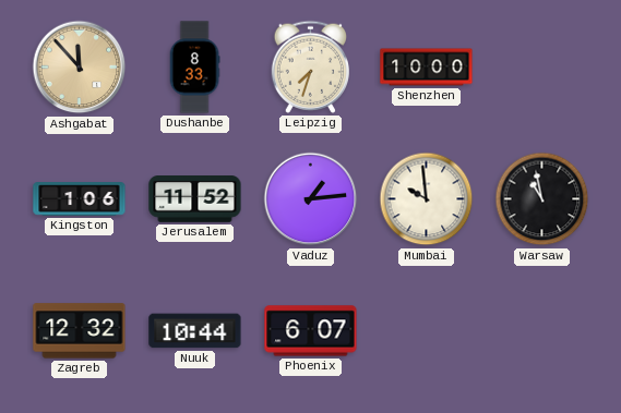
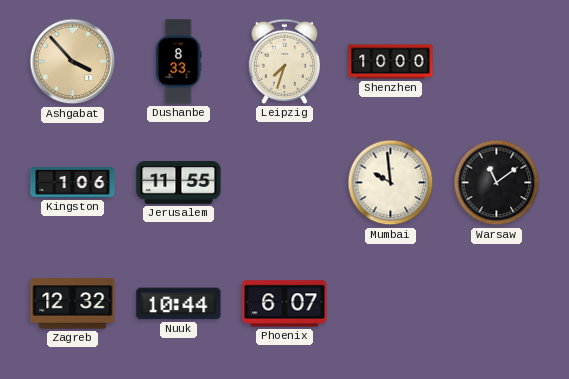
Ashgabat: 11:53 -> 3:53 (73, 62)
Jerusalem: 11:52 -> 11:55 (179, 183)
Vaduz: 1:14 -> none (311, 199)
Warsaw: 10:58 -> 11:09 (497, 183)
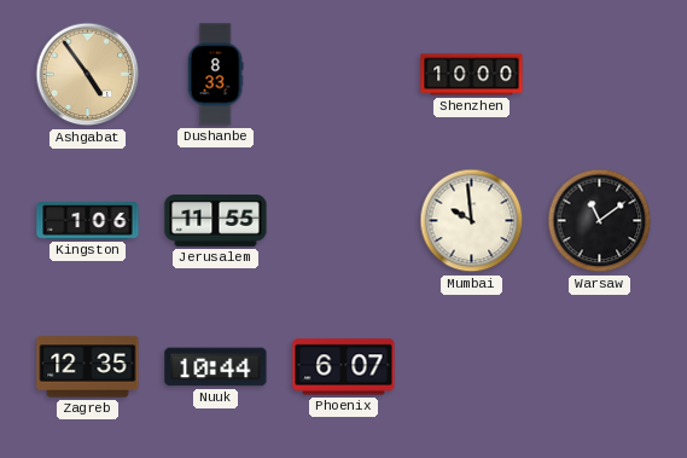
Ashgabat: 3:53 -> 4:54 (88, 75)
Leipzig: 7:33 -> none (284, 61)
Zagreb: 12:32 -> 12:35 (88, 367)
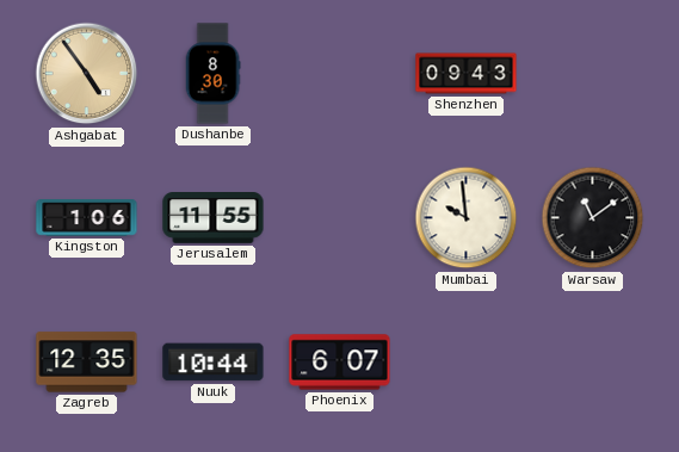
Dushanbe: 8:33 -> 8:30 (212, 74)
Shenzhen: 10:00 -> 09:43 (467, 74)
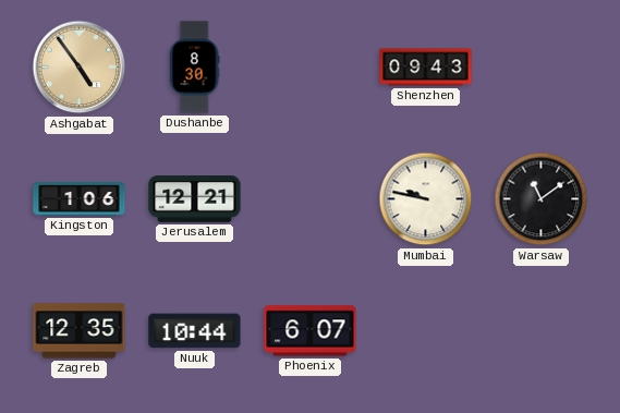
Jerusalem: 11:55 -> 12:21 (195, 199)
Mumbai: 9:59 -> 9:47 (426, 199)
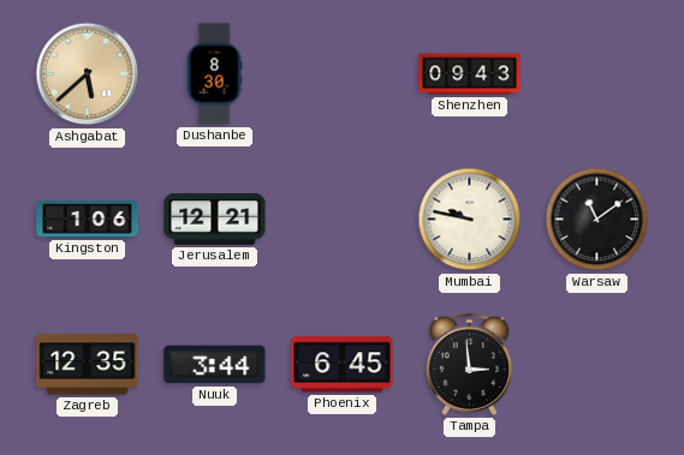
Ashgabat: 4:54 -> 5:38 (88, 74)
Nuuk: 10:44 -> 3:44 (215, 365)
Phoenix: 6:07 -> 6:45 (343, 365)
Tampa: none -> 2:59 (469, 364)
